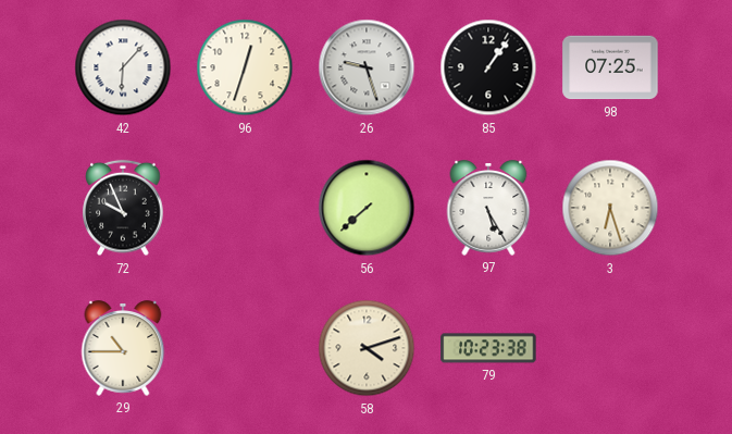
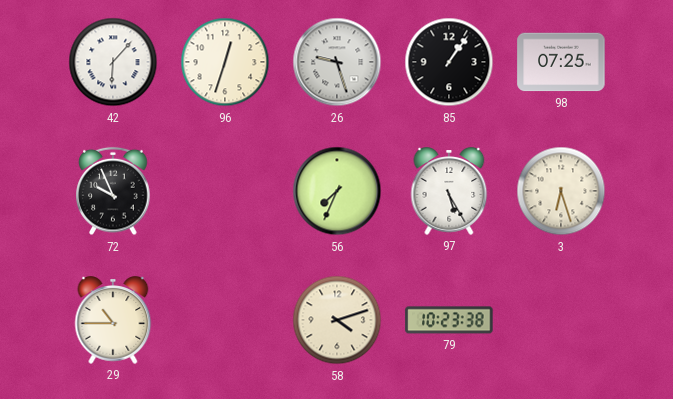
56: 7:38 -> 7:34 (337, 191)
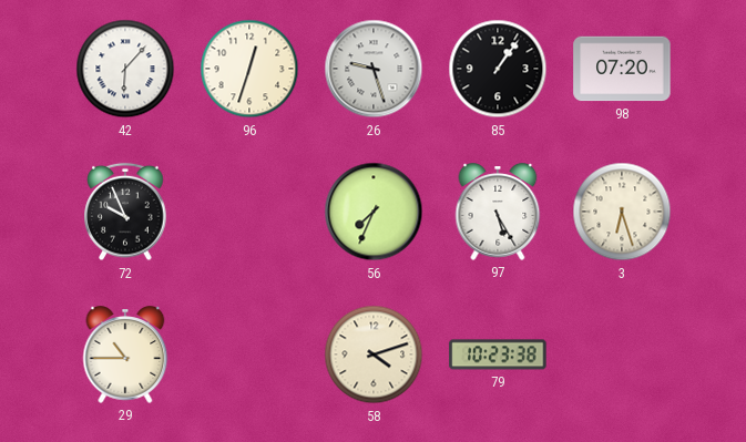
98: 07:25 -> 07:20 (622, 69)
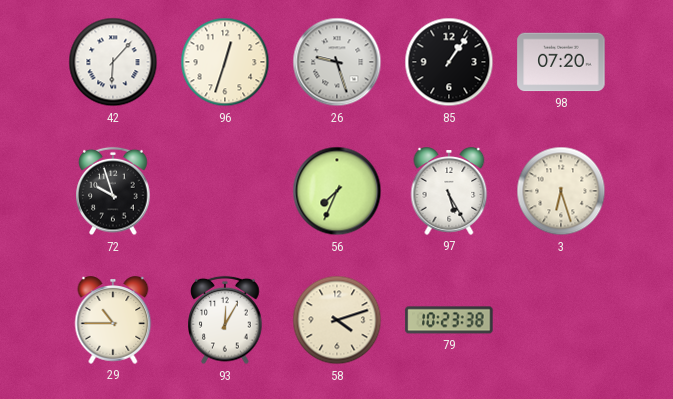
72: 9:56 -> 9:57 (113, 191)
93: none -> 12:05 (225, 320)
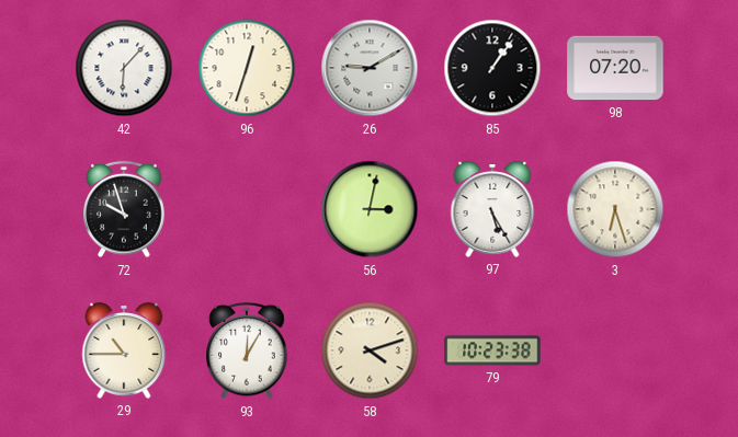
26: 9:27 -> 9:10 (370, 68)
56: 7:34 -> 3:02 (370, 209)
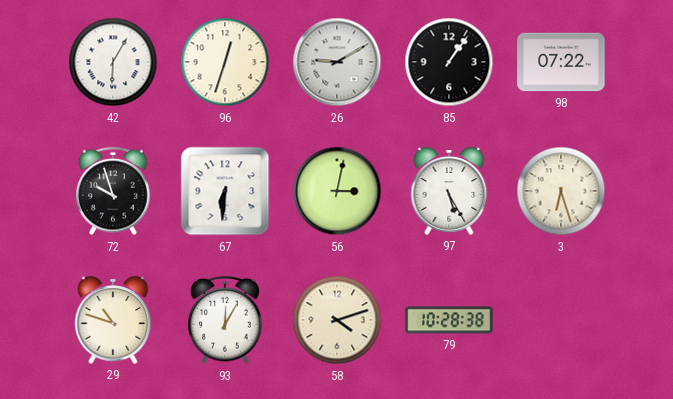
42: 6:07 -> 6:05 (113, 62)
98: 07:20 -> 07:22 (561, 62)
67: none -> 6:31 (225, 191)
29: 10:45 -> 10:48 (113, 320)
79: 10:23 -> 10:28 (449, 320)
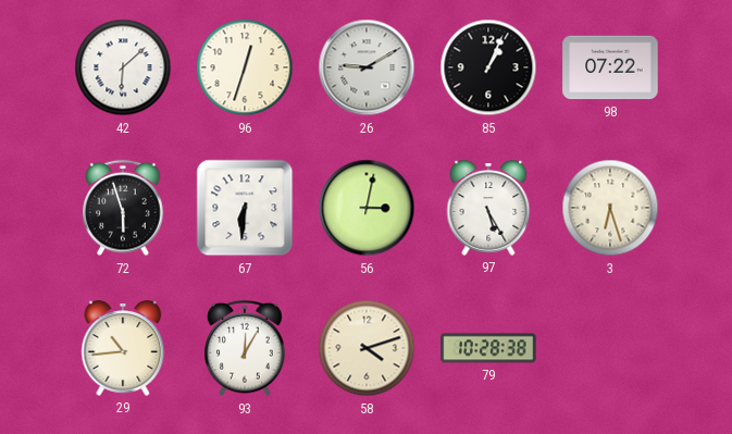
42: 6:05 -> 6:08 (123, 67)
85: 1:06 -> 1:04 (488, 67)
72: 9:57 -> 5:57 (123, 208)
29: 10:48 -> 10:44 (123, 348)
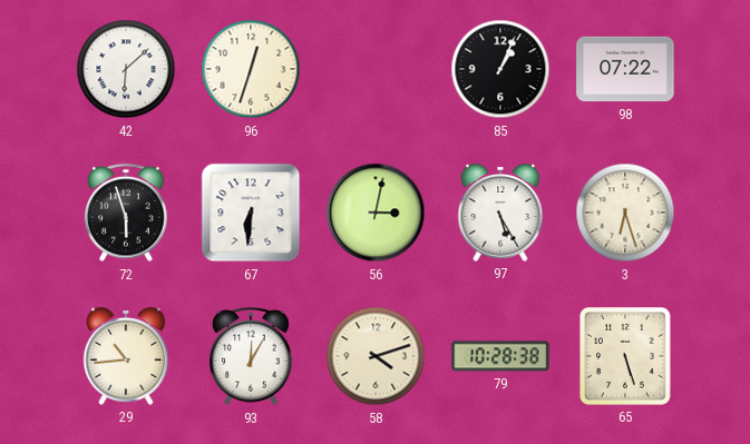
26: 9:10 -> none (367, 67)
65: none -> 5:27 (626, 357)
